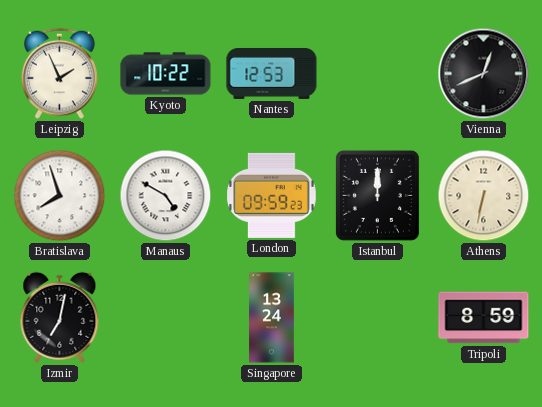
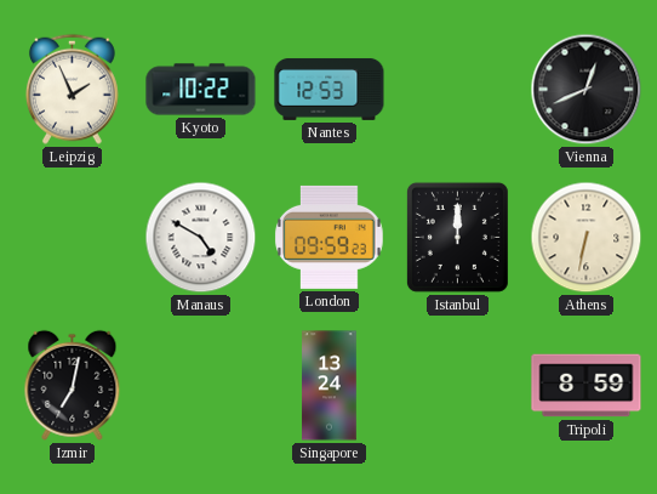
Bratislava: 7:57 -> none (60, 196)
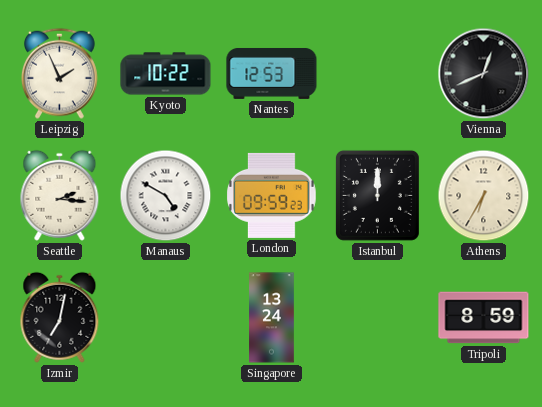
Seattle: none -> 2:16 (60, 195)
Athens: 6:32 -> 6:35 (484, 196)
